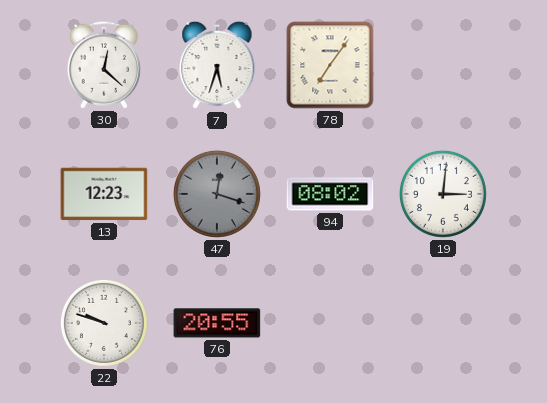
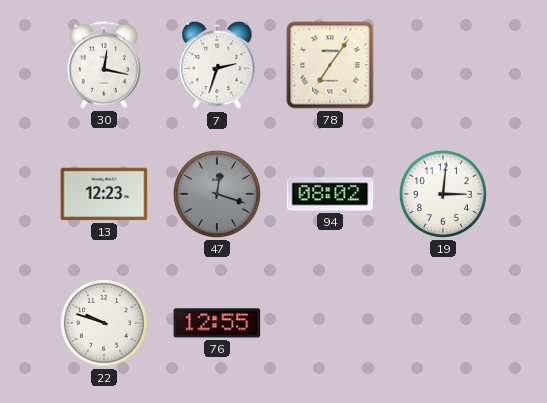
30: 12:22 -> 12:17 (104, 65)
7: 5:33 -> 2:33 (217, 65)
76: 20:55 -> 12:55 (217, 323)
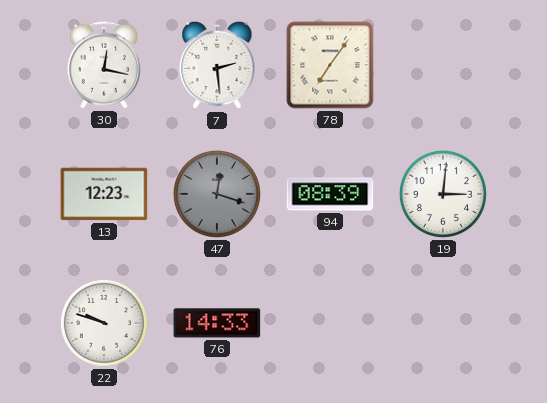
7: 2:33 -> 2:29 (217, 65)
94: 08:02 -> 08:39 (330, 194)
76: 12:55 -> 14:33 (217, 323)
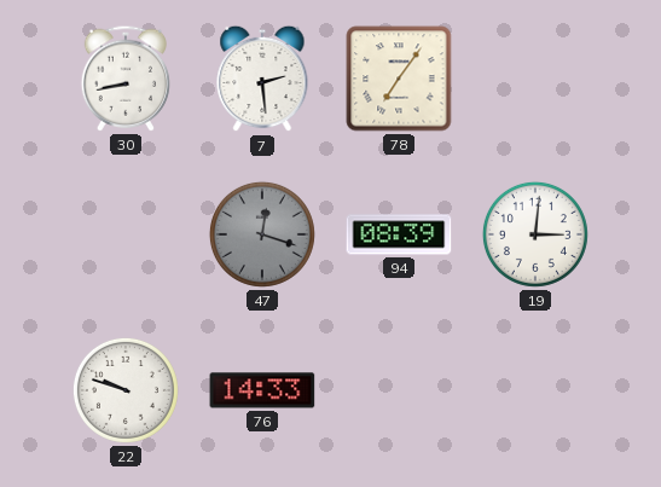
30: 12:17 -> 8:43 (126, 79)
13: 12:23 -> none (104, 194)
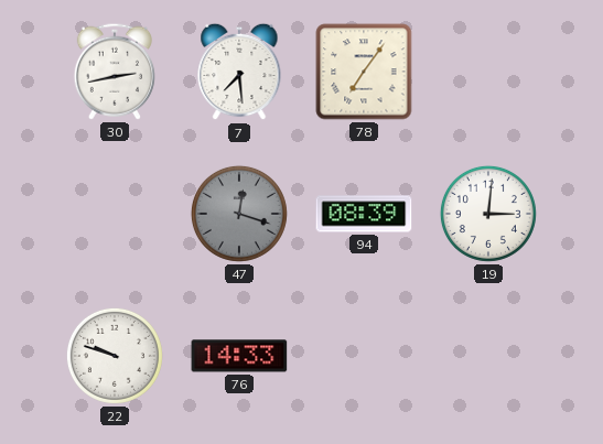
30: 8:43 -> 2:43 (115, 72)
7: 2:29 -> 7:29 (239, 72)
